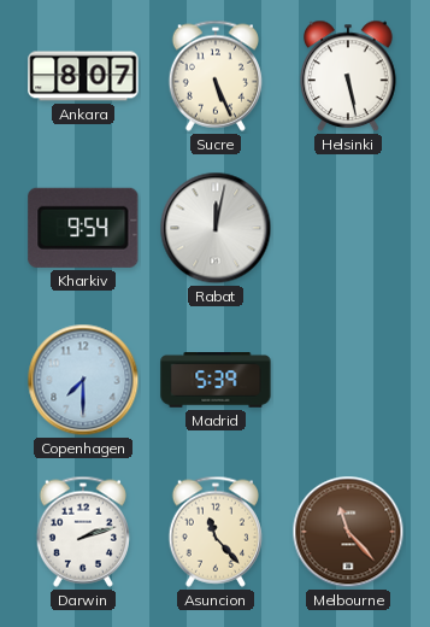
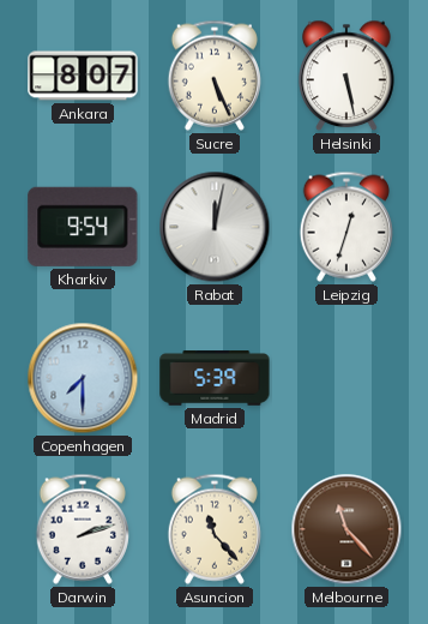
Leipzig: none -> 12:33 (346, 227)
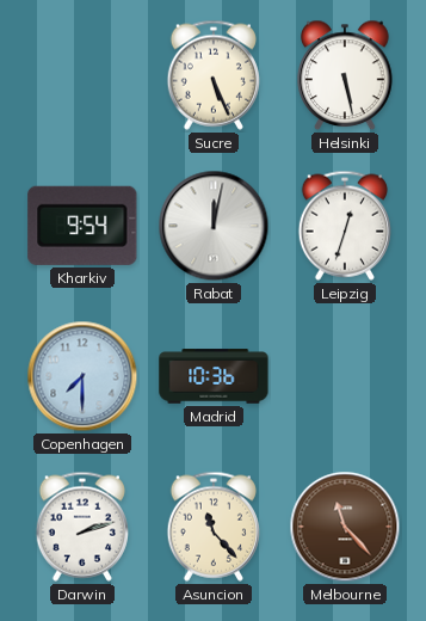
Ankara: 8:07 -> none (83, 76)
Madrid: 5:39 -> 10:36 (214, 376)
